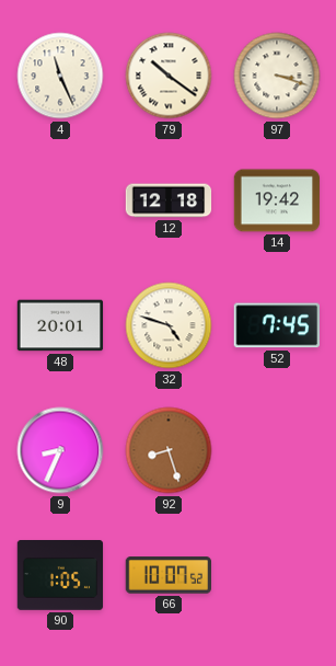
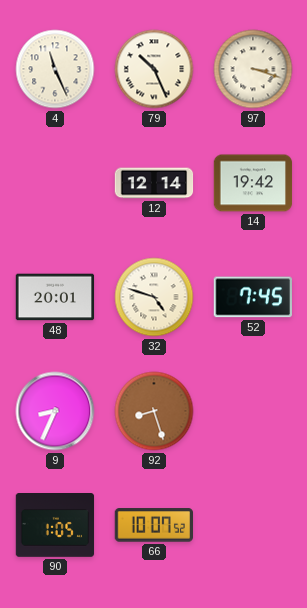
79: 10:21 -> 10:26 (154, 69)
12: 12:18 -> 12:14 (154, 183)
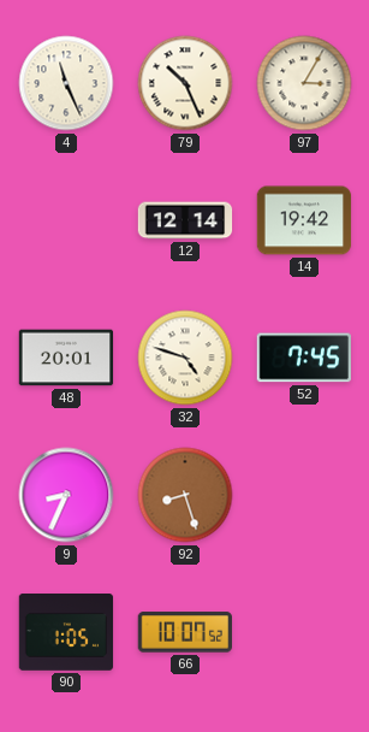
97: 3:18 -> 3:05 (304, 83)
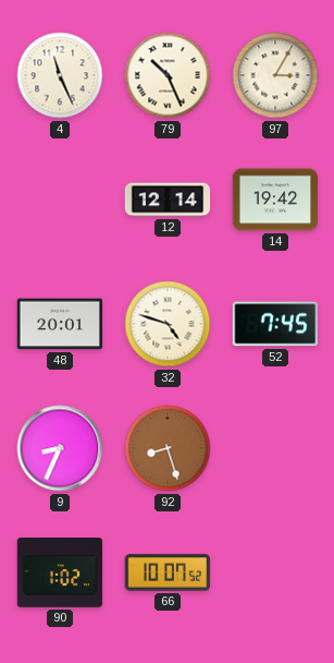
90: 1:05 -> 1:02 (60, 574)
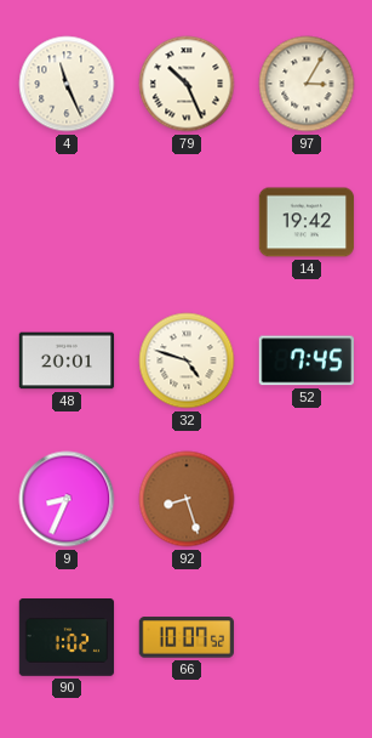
12: 12:14 -> none (168, 200)
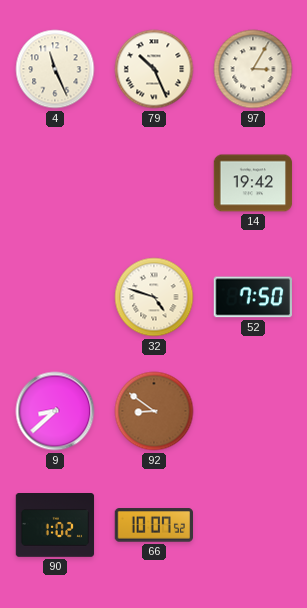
48: 20:01 -> none (67, 361)
52: 7:45 -> 7:50 (252, 297)
9: 8:34 -> 8:38 (55, 411)
92: 8:27 -> 8:51 (154, 411)
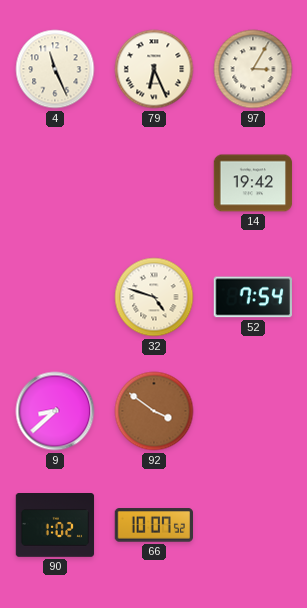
79: 10:26 -> 6:26 (154, 69)
52: 7:50 -> 7:54 (252, 297)
92: 8:51 -> 3:51 (154, 411)
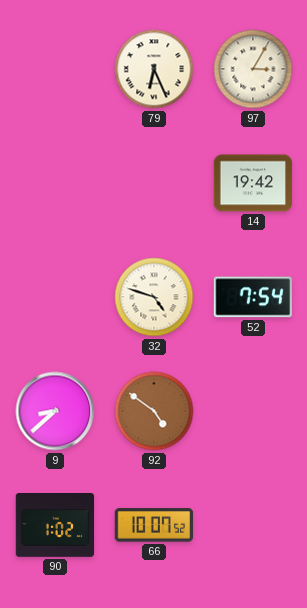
4: 11:26 -> none (55, 69)
92: 3:51 -> 4:51 (154, 411)
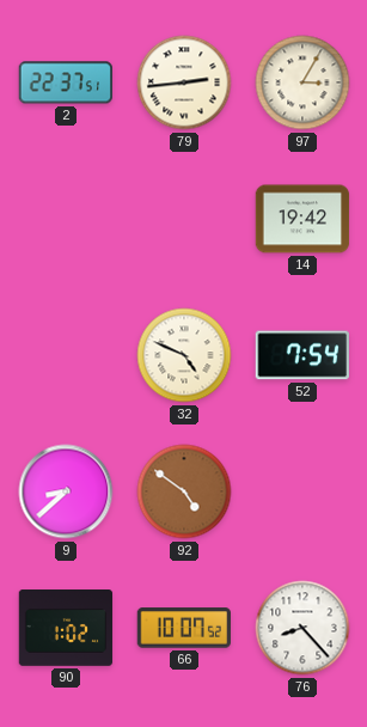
2: none -> 22:37 (65, 83)
79: 6:26 -> 2:44 (184, 83)
32: 4:48 -> 4:49 (184, 355)
76: none -> 8:23 (302, 628)
